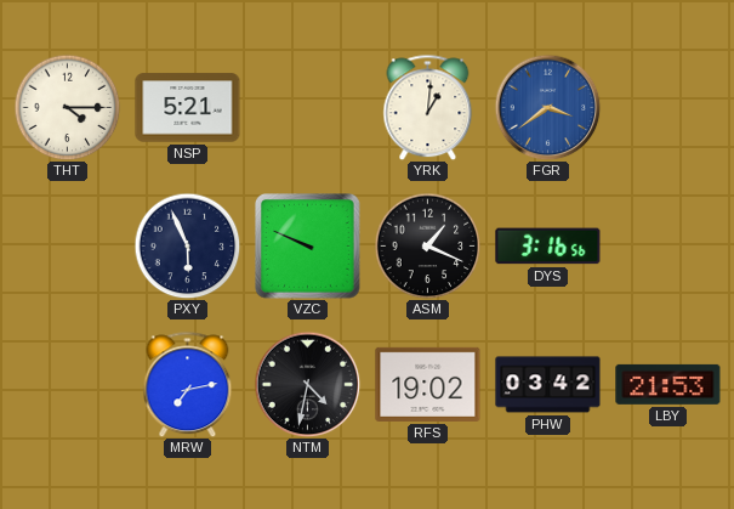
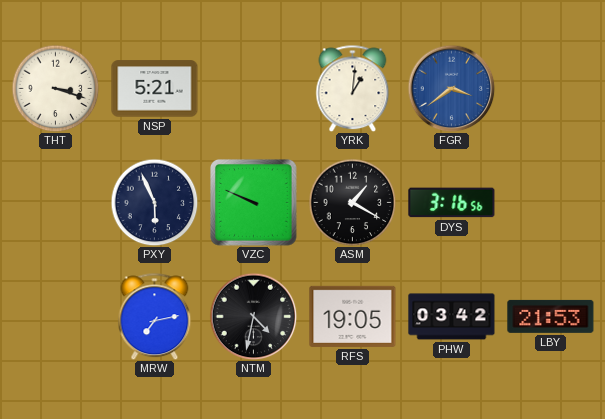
THT: 4:15 -> 3:18 (55, 88)
ASM: 1:19 -> 1:20 (352, 202)
RFS: 19:02 -> 19:05 (353, 316)
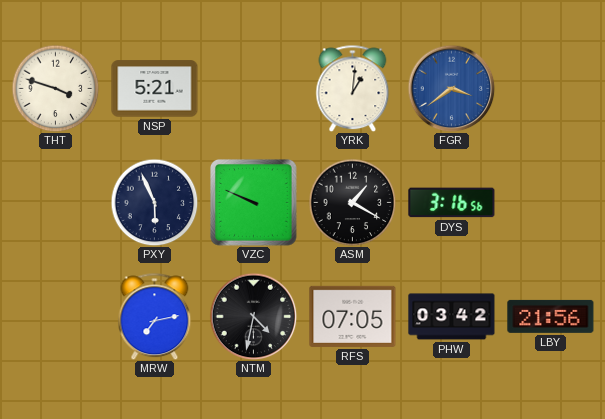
THT: 3:18 -> 3:48 (55, 88)
RFS: 19:05 -> 07:05 (353, 316)
LBY: 21:53 -> 21:56 (551, 316)
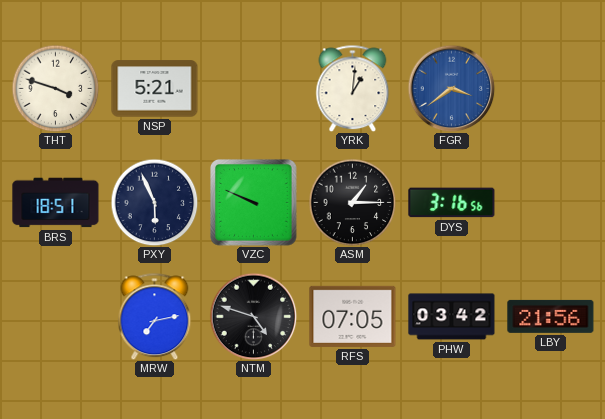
BRS: none -> 18:51 (56, 203)
ASM: 1:20 -> 1:15 (352, 202)
NTM: 4:32 -> 4:48 (253, 316)
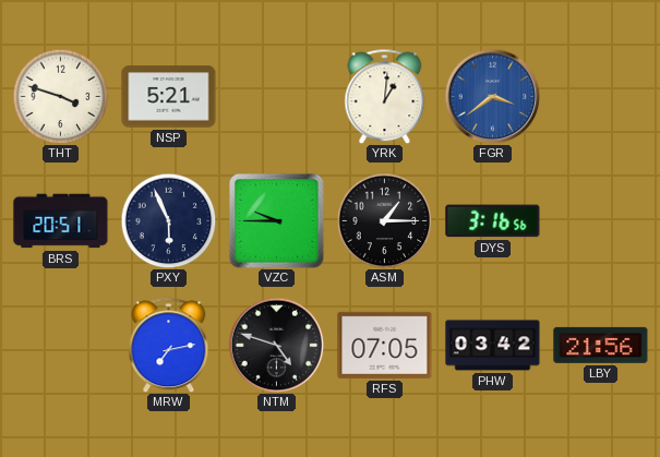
BRS: 18:51 -> 20:51 (61, 221)
VZC: 9:49 -> 9:45 (277, 221)
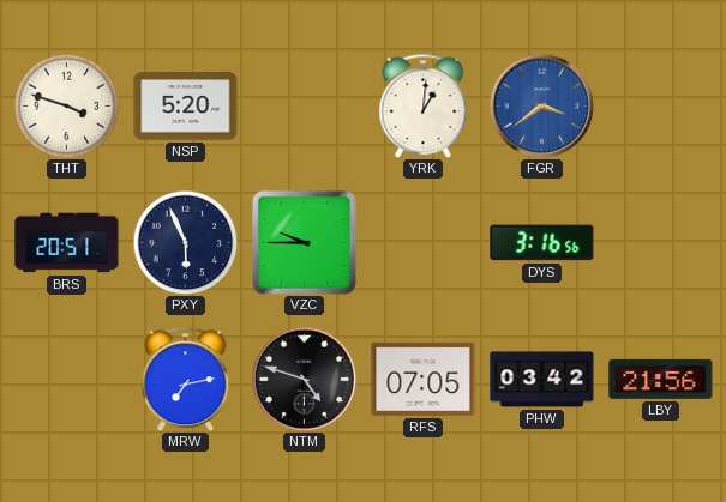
NSP: 5:21 -> 5:20 (186, 107)
ASM: 1:15 -> none (384, 220)
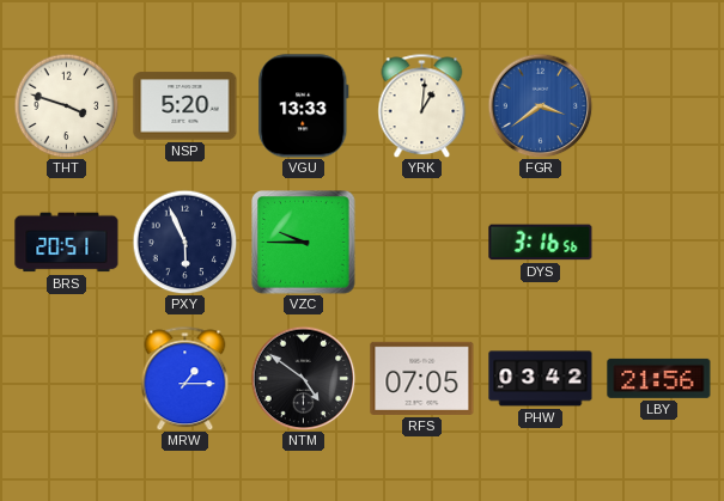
VGU: none -> 13:33 (304, 106)
MRW: 7:13 -> 1:15 (185, 378)
NTM: 4:48 -> 4:51 (303, 378)
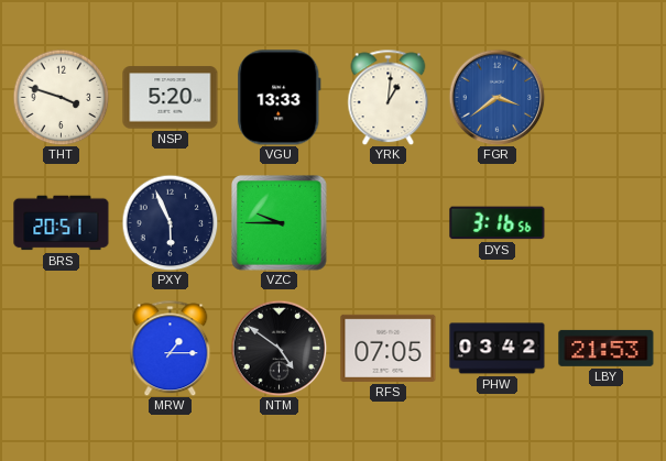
LBY: 21:56 -> 21:53 (607, 348)
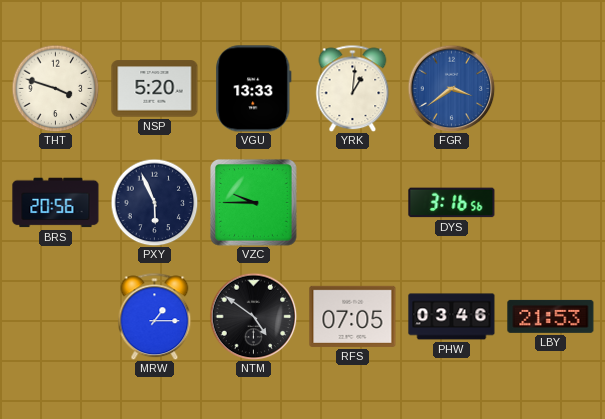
BRS: 20:51 -> 20:56 (56, 203)
PHW: 03:42 -> 03:46 (452, 317)
